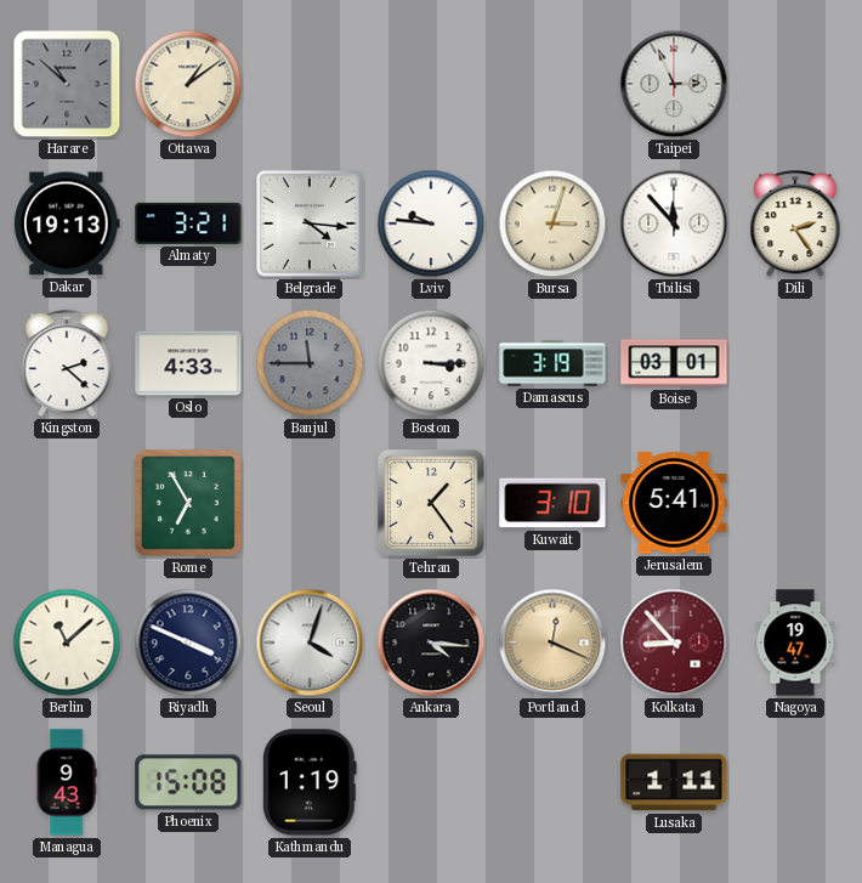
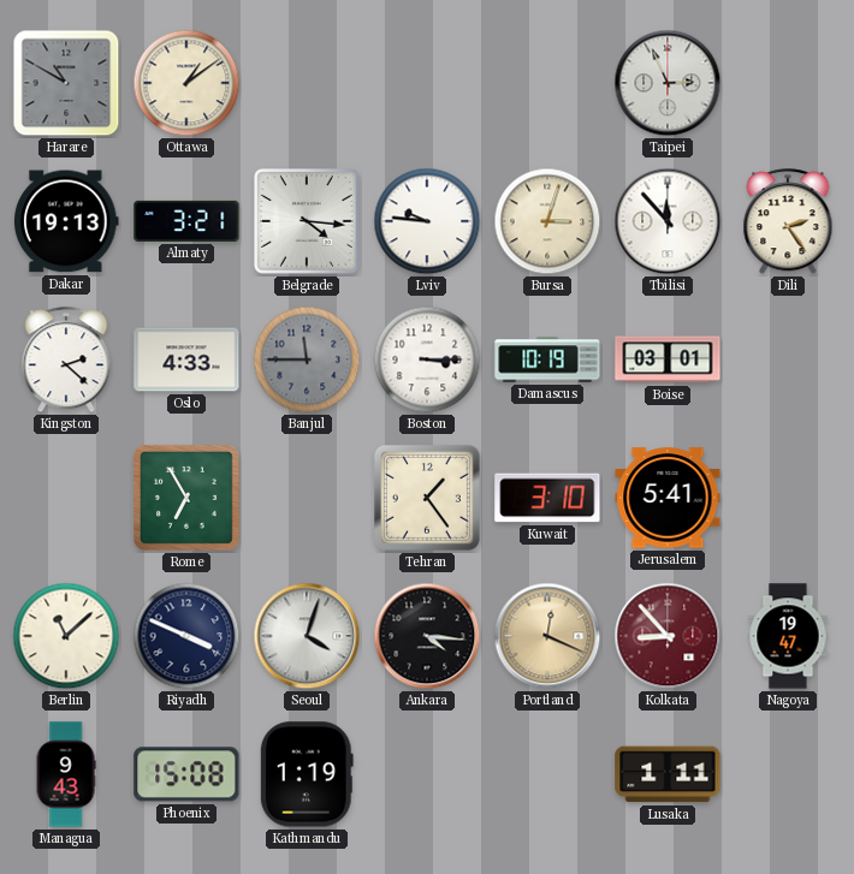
Harare: 10:52 -> 10:50 (66, 83)
Damascus: 3:19 -> 10:19 (547, 359)
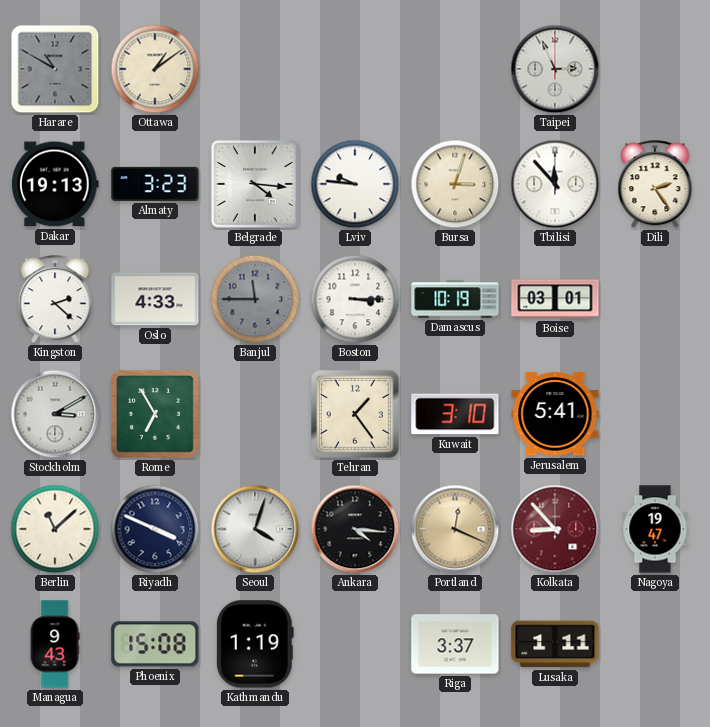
Almaty: 3:21 -> 3:23 (155, 184)
Stockholm: none -> 3:10 (55, 414)
Riga: none -> 3:37 (455, 644)
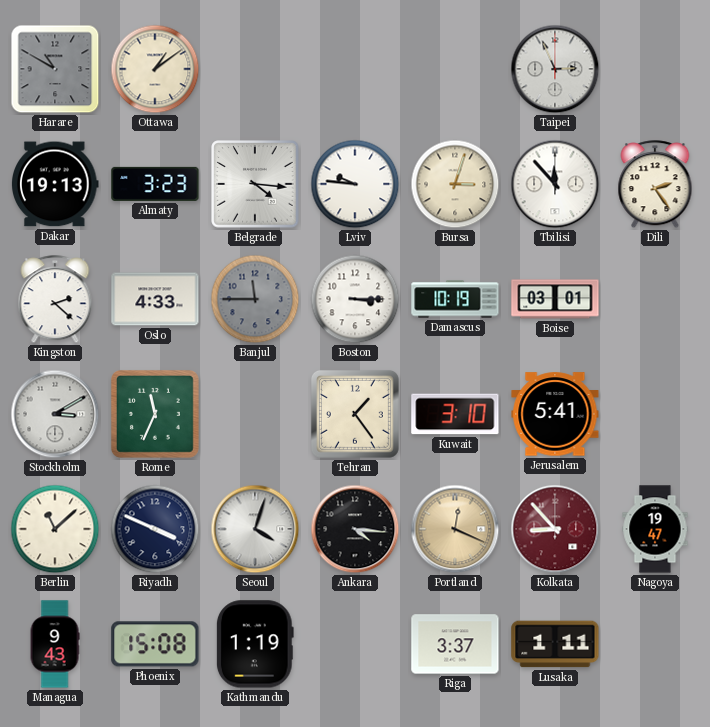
Rome: 6:55 -> 11:34 (155, 414)
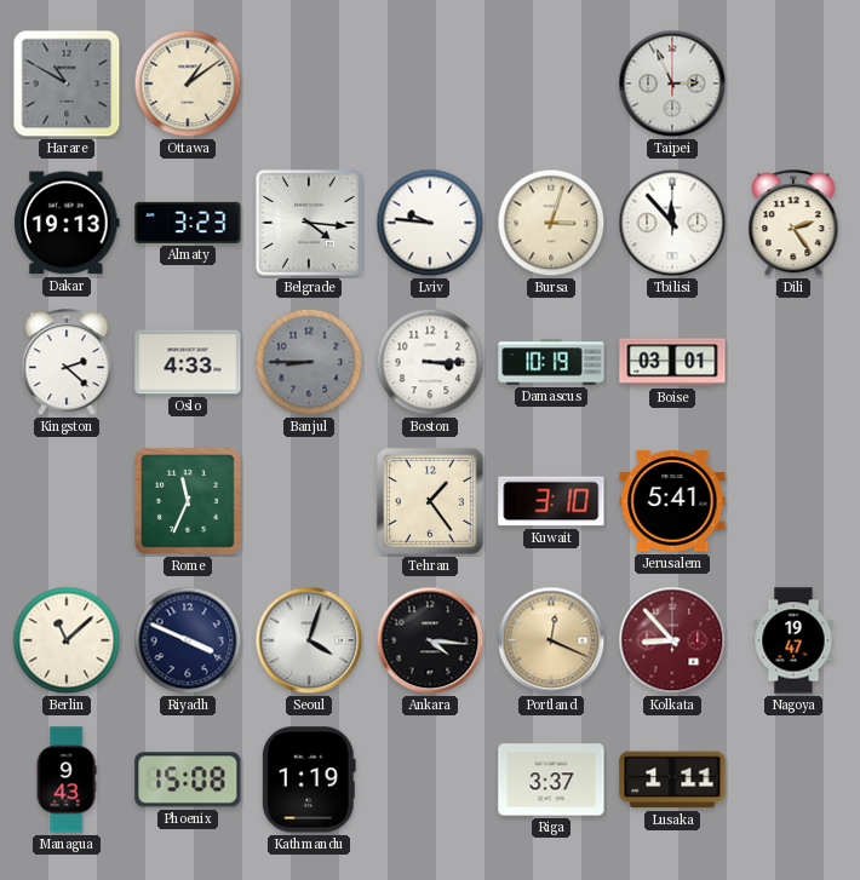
Banjul: 11:45 -> 8:45 (309, 362)
Stockholm: 3:10 -> none (55, 414)
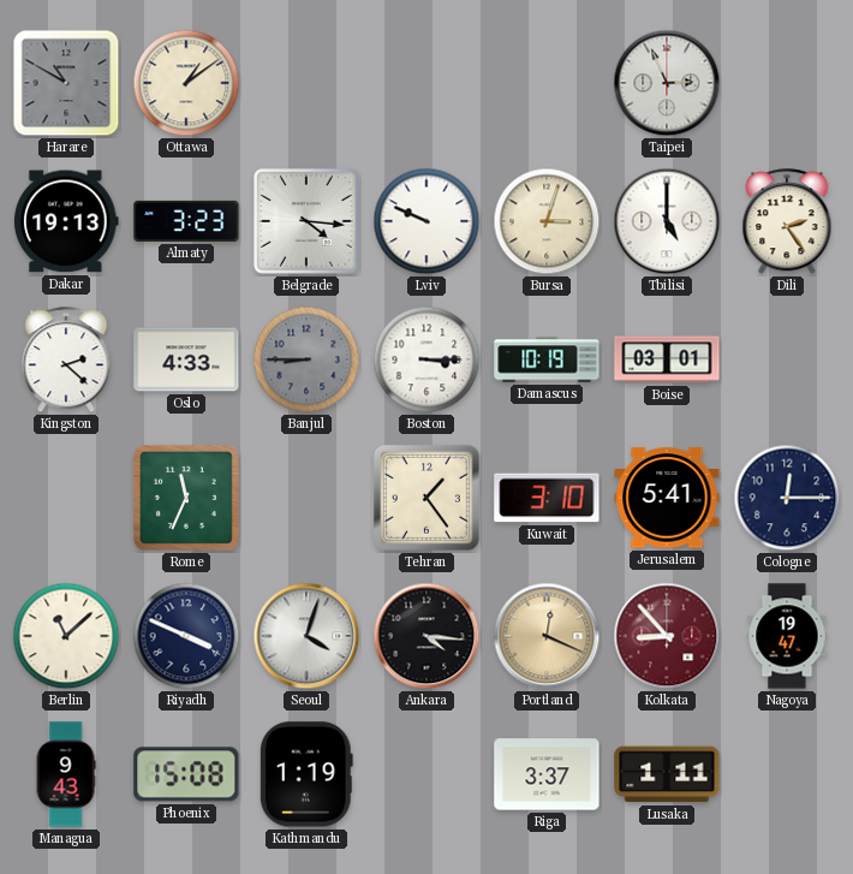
Lviv: 9:46 -> 9:49 (426, 221)
Tbilisi: 11:53 -> 5:00 (667, 221)
Cologne: none -> 12:15 (787, 498)
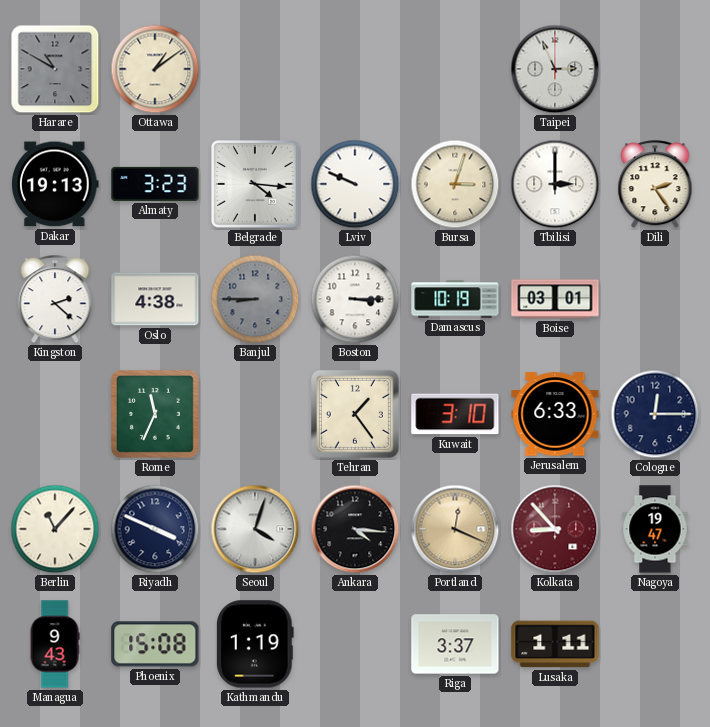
Tbilisi: 5:00 -> 3:00 (555, 184)
Oslo: 4:33 -> 4:38 (155, 299)
Jerusalem: 5:41 -> 6:33 (555, 414)
Berlin: 11:08 -> 11:07 (55, 529)
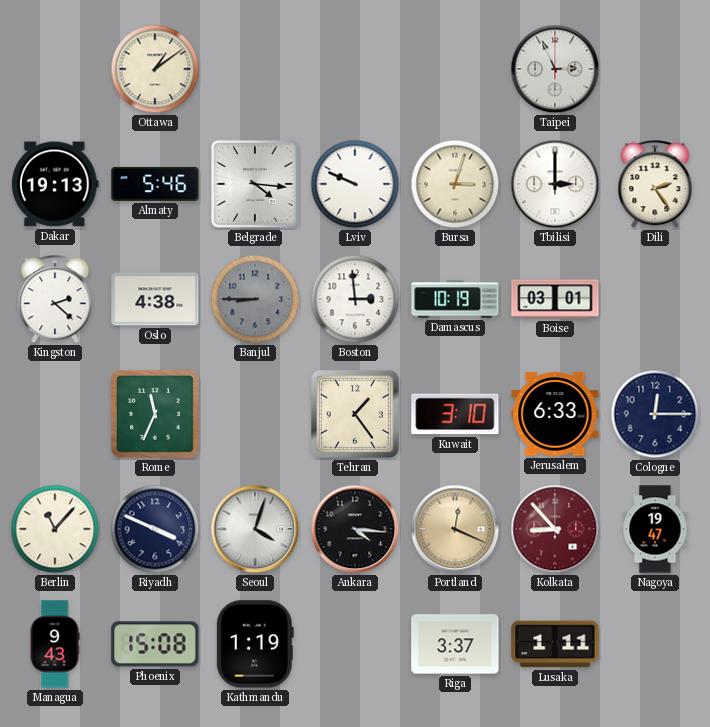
Harare: 10:50 -> none (55, 69)
Almaty: 3:23 -> 5:46 (155, 184)
Boston: 3:15 -> 2:59 (355, 299)
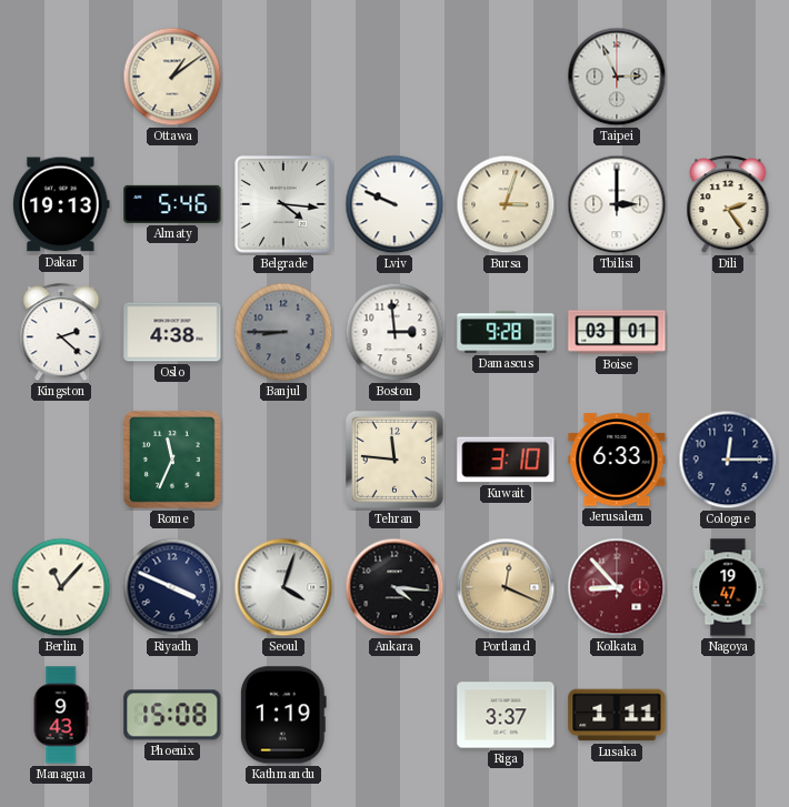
Damascus: 10:19 -> 9:28 (506, 332)
Tehran: 1:24 -> 11:46 (394, 460)
